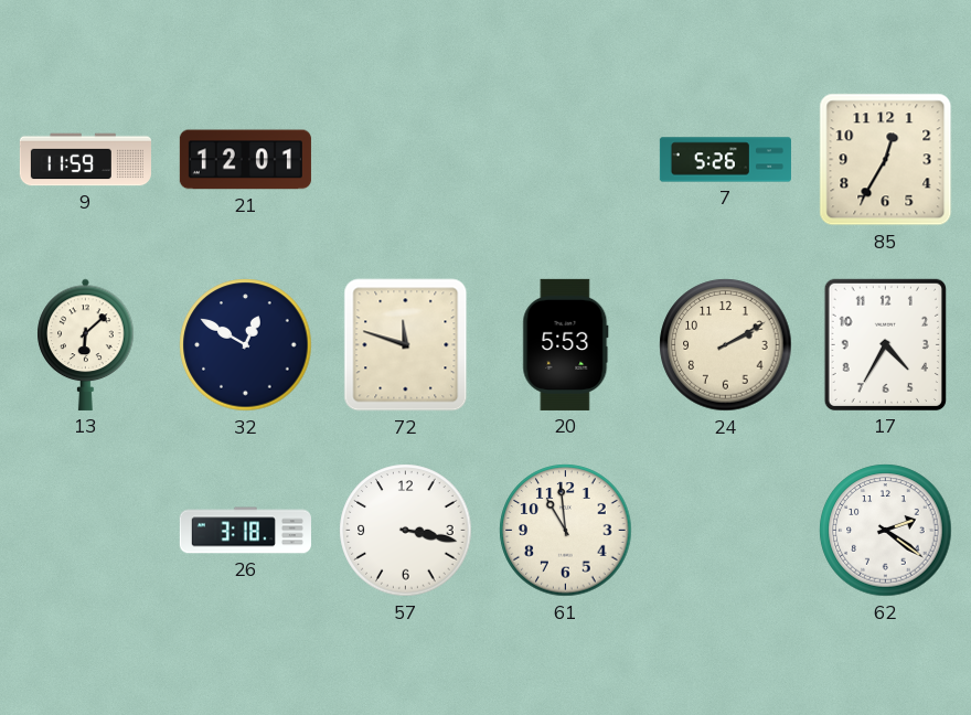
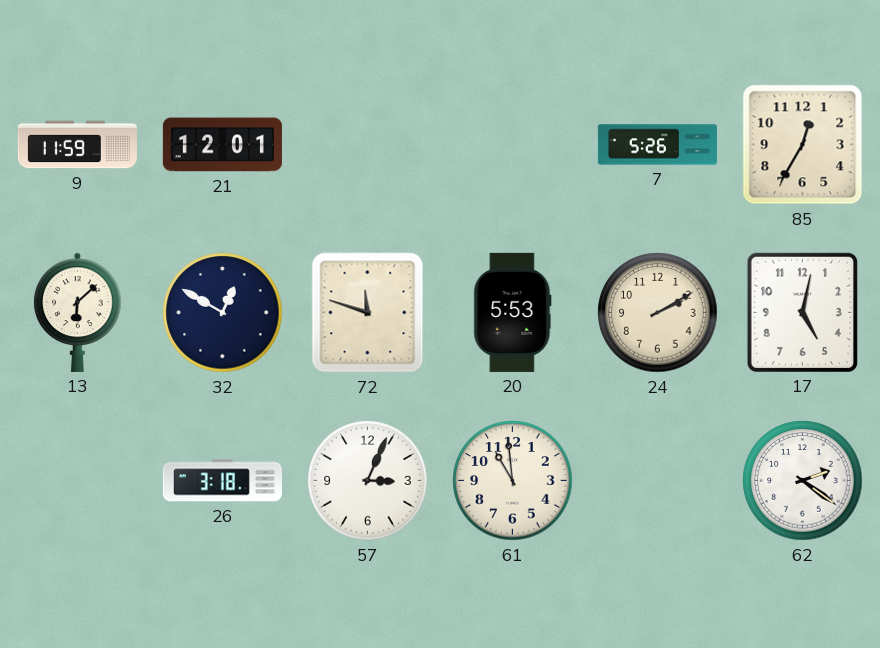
17: 4:35 -> 5:02 (802, 312)
57: 3:17 -> 3:04 (368, 481)
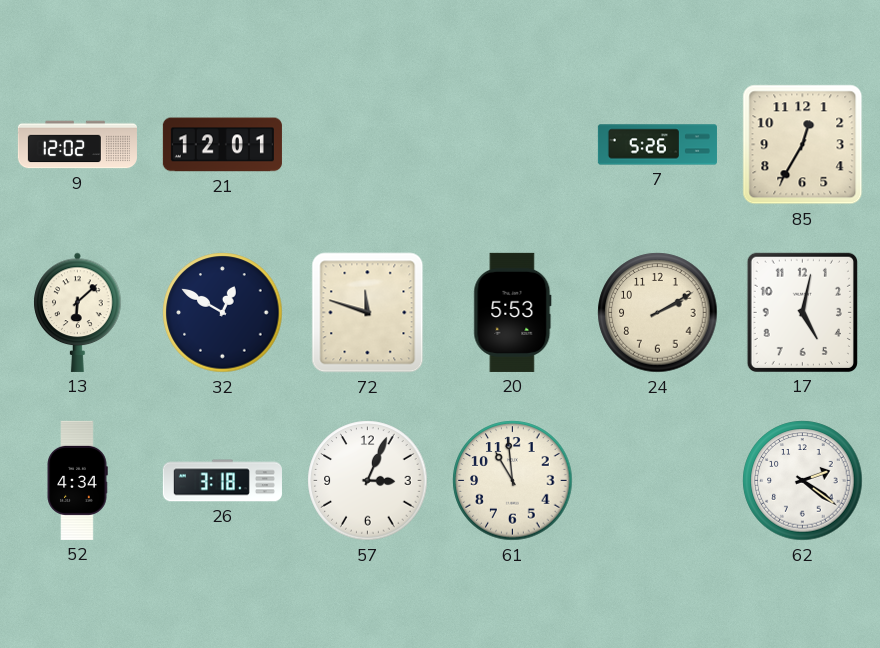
9: 11:59 -> 12:02 (77, 145)
52: none -> 4:34 (77, 480)
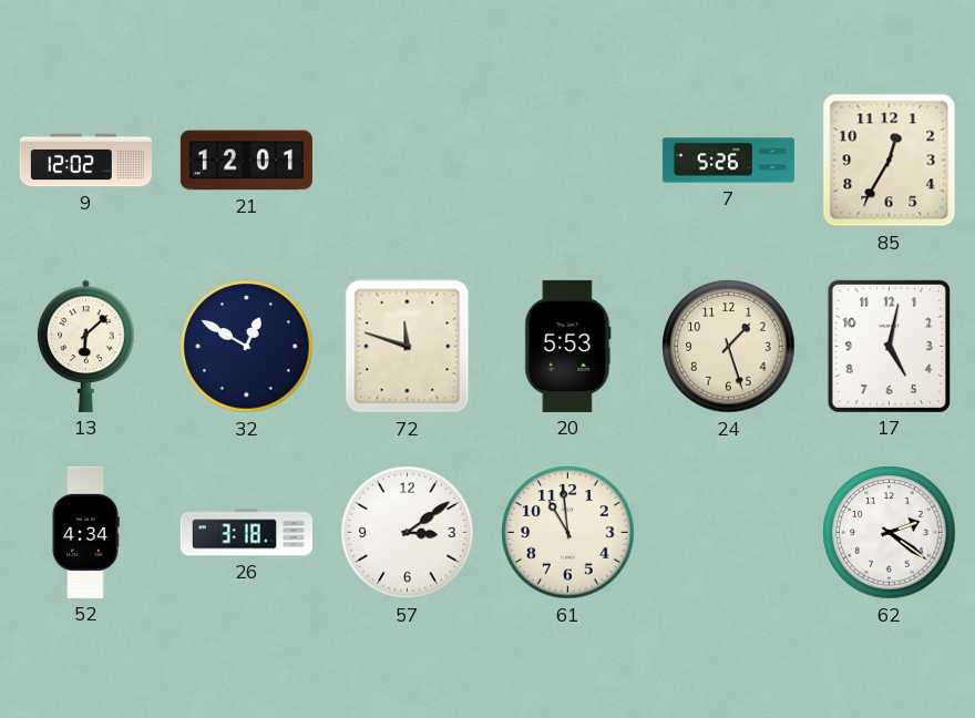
24: 2:10 -> 1:27 (729, 347)
57: 3:04 -> 3:09 (408, 533)
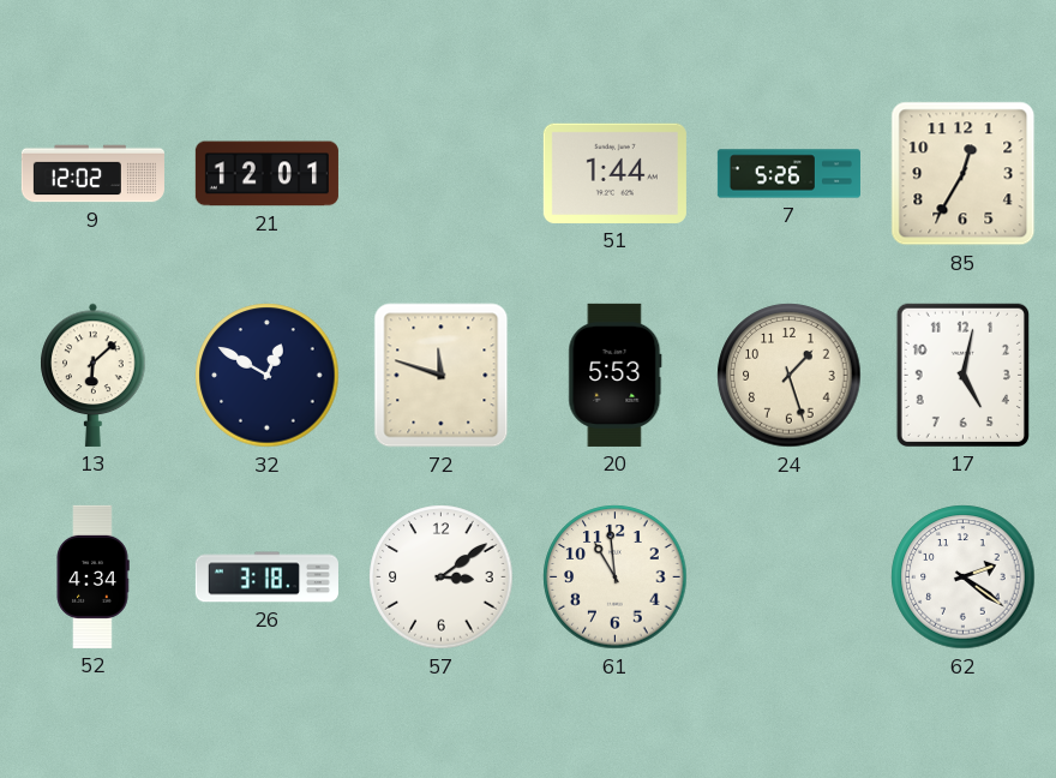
51: none -> 1:44 (614, 173)
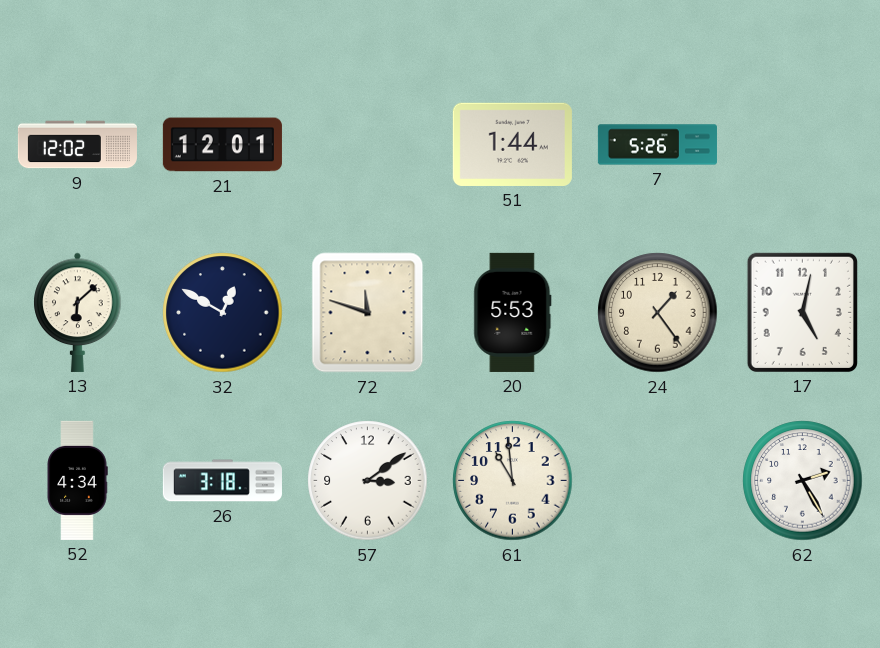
85: 12:35 -> none (964, 174)
24: 1:27 -> 1:24 (658, 313)
62: 2:21 -> 2:25 (803, 481)
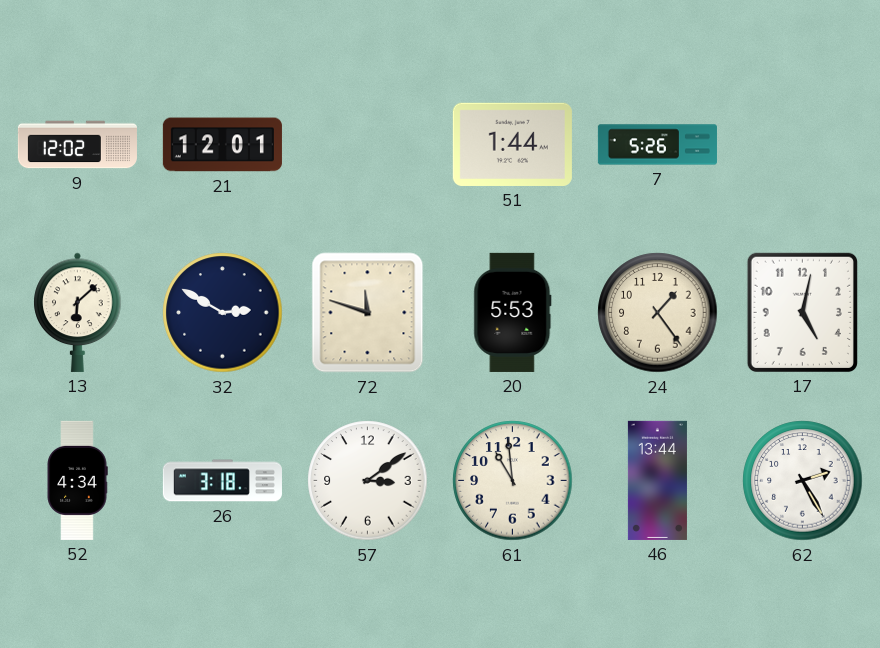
32: 12:50 -> 2:50 (223, 313)
46: none -> 13:44 (657, 480)
